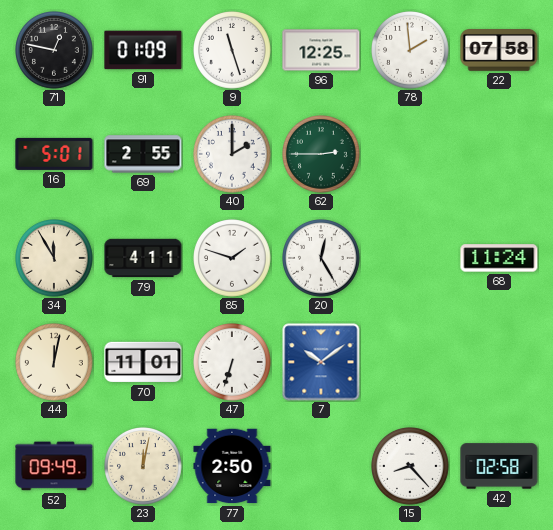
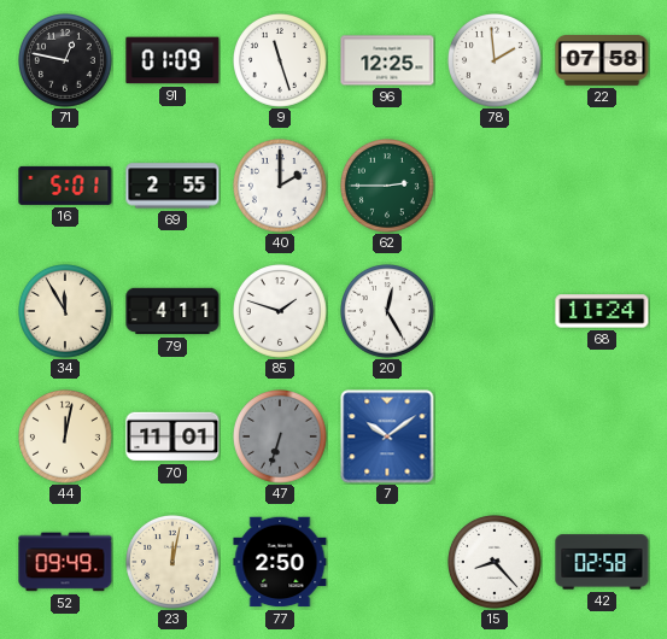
47 dial: white -> grey (281, 438)
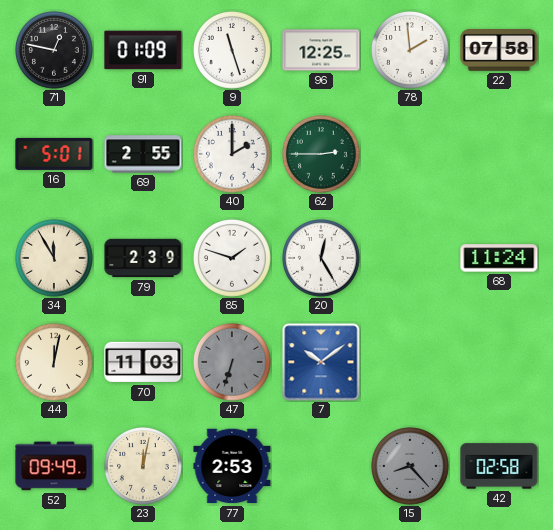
79: 4:11 -> 2:39 (143, 258)
70: 11:01 -> 11:03 (143, 362)
77: 2:50 -> 2:53 (232, 466)
15 dial: white -> grey (411, 467)
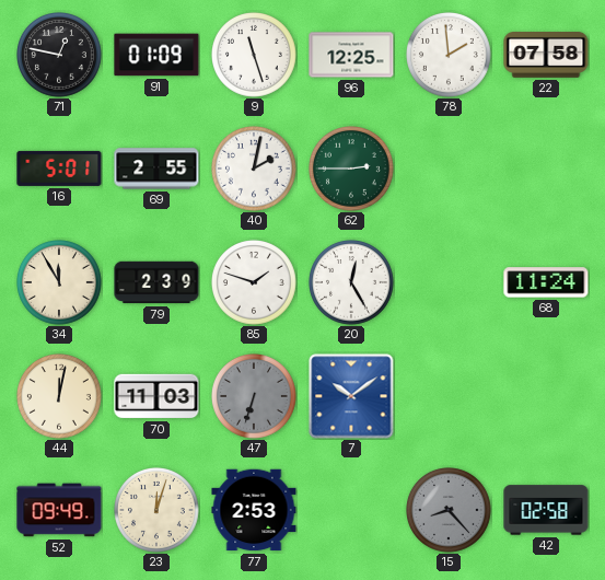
40: 2:00 -> 2:02 (255, 170)
23: 12:02 -> 12:03 (158, 511)
